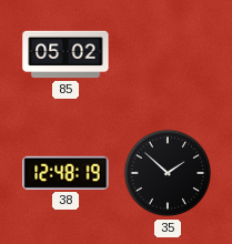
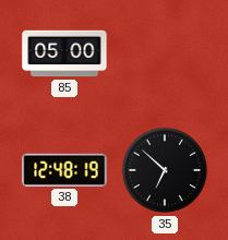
85: 05:02 -> 05:00 (64, 53)
35: 1:52 -> 6:52 (165, 170)
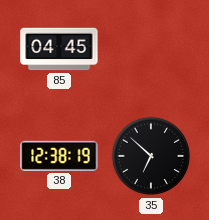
85: 05:00 -> 04:45 (59, 49)
38: 12:48 -> 12:38 (59, 156)
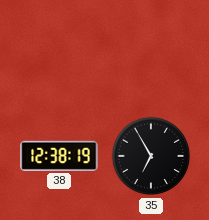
85: 04:45 -> none (59, 49)
35: 6:52 -> 6:55 (151, 156)
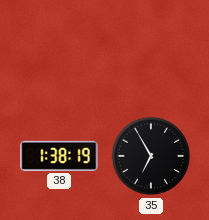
38: 12:38 -> 1:38 (59, 156)
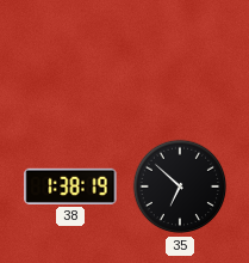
35: 6:55 -> 6:52 (180, 186)
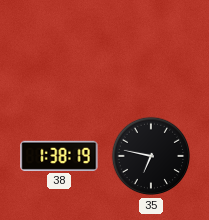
35: 6:52 -> 6:47 (151, 156)
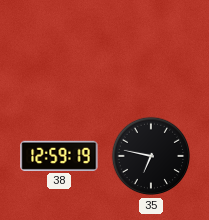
38: 1:38 -> 12:59 (59, 156)
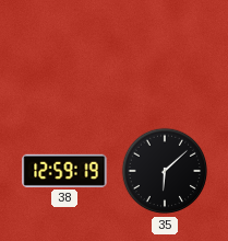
35: 6:47 -> 6:08 (165, 171)
